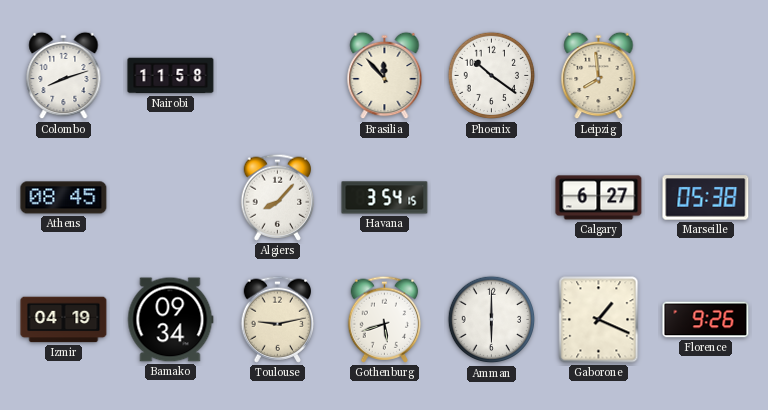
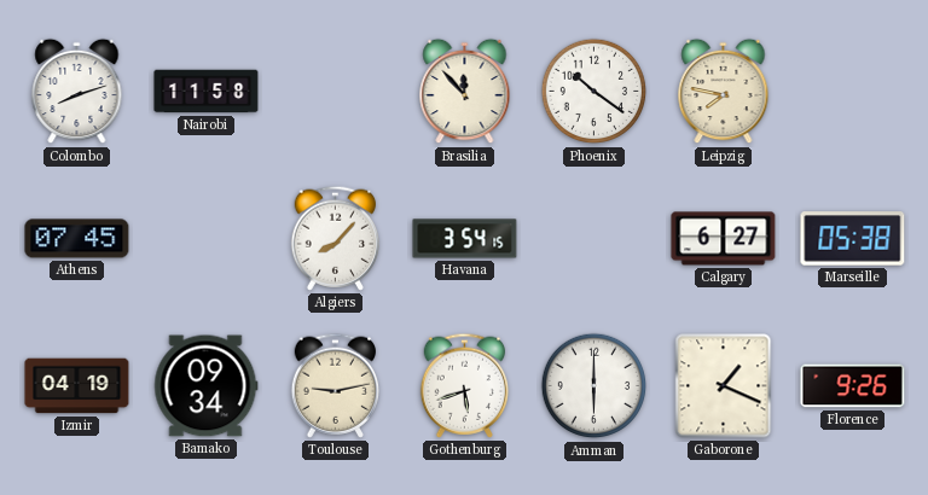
Leipzig: 7:59 -> 7:47 (724, 92)
Athens: 08:45 -> 07:45 (77, 239)
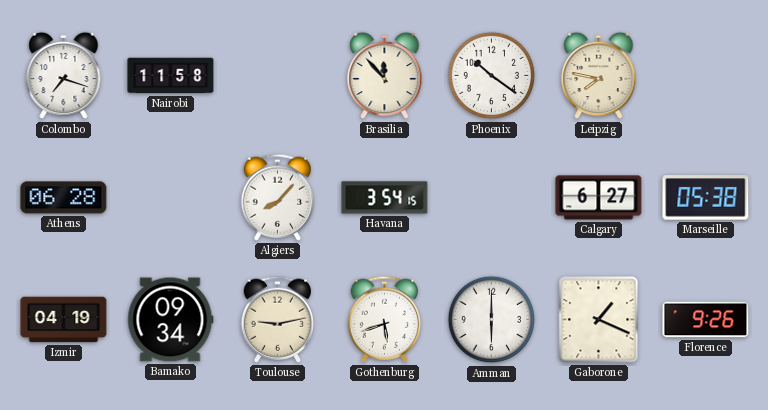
Colombo: 8:12 -> 7:18 (64, 76)
Athens: 07:45 -> 06:28 (64, 198)
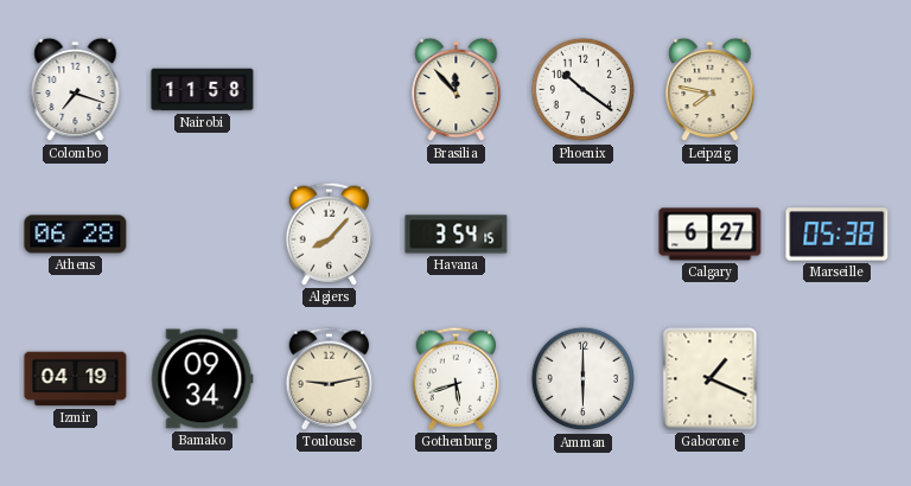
Florence: 9:26 -> none (706, 320)
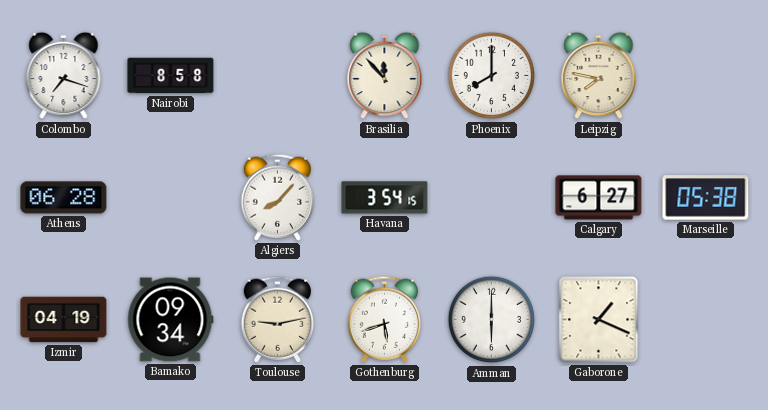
Nairobi: 11:58 -> 8:58 (171, 76)
Phoenix: 10:21 -> 8:00 (492, 76)
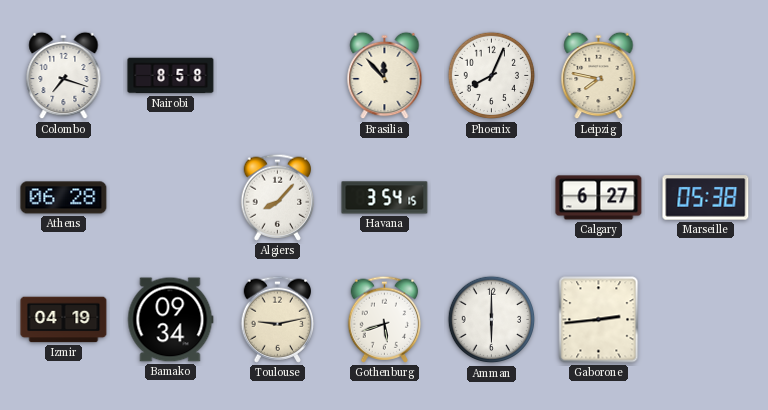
Phoenix: 8:00 -> 8:04 (492, 76)
Gaborone: 1:19 -> 2:44 (599, 320)
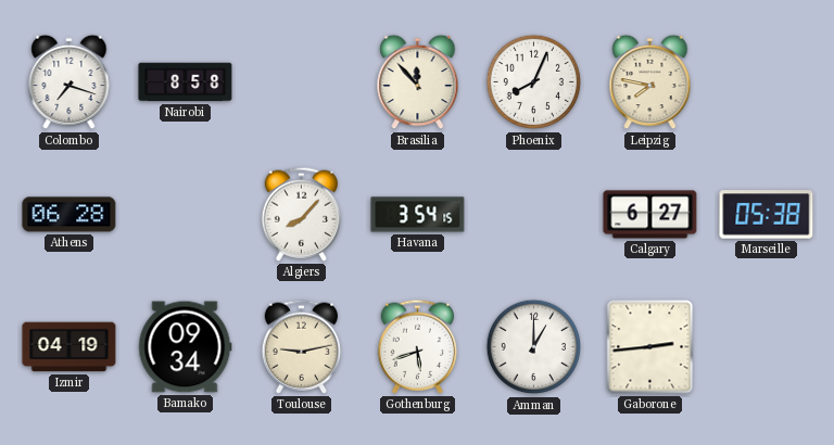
Amman: 6:00 -> 1:00 (534, 347)
